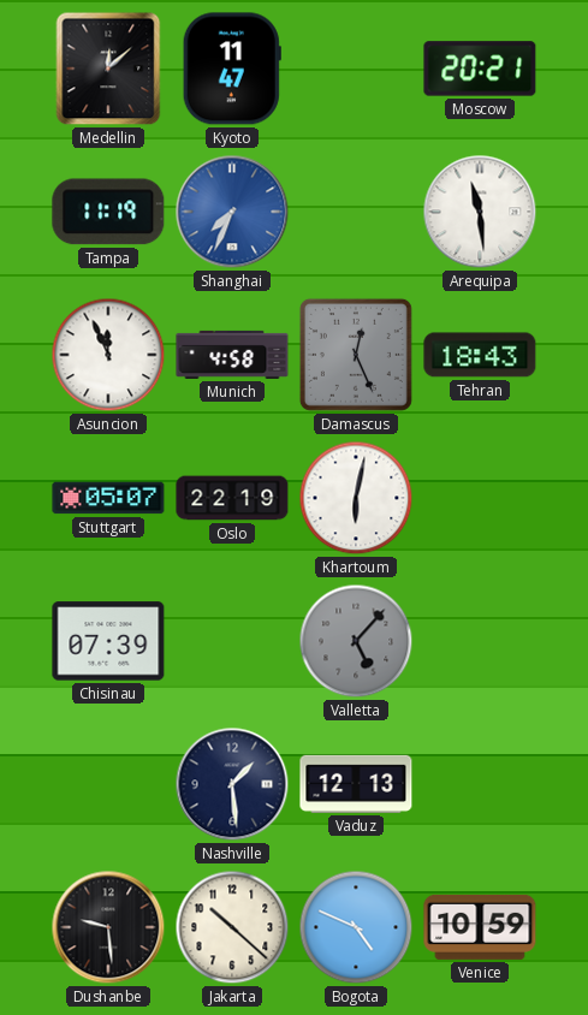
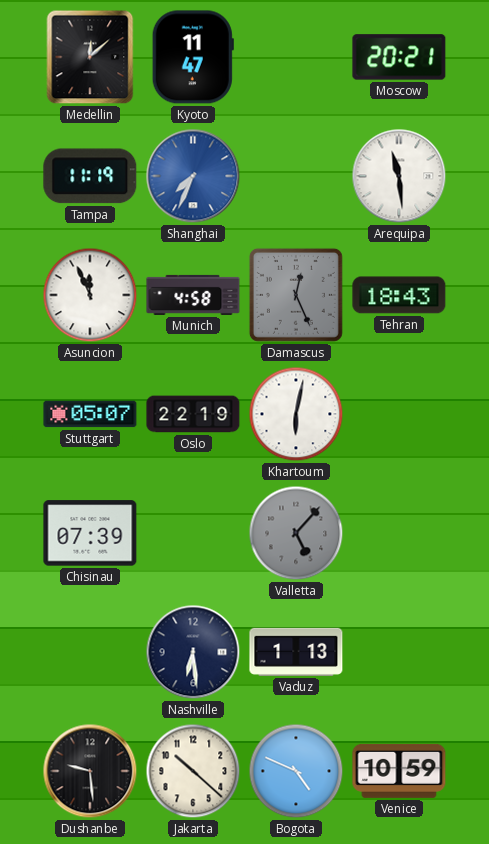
Nashville: 1:29 -> 6:29 (193, 652)
Vaduz: 12:13 -> 1:13 (296, 652)
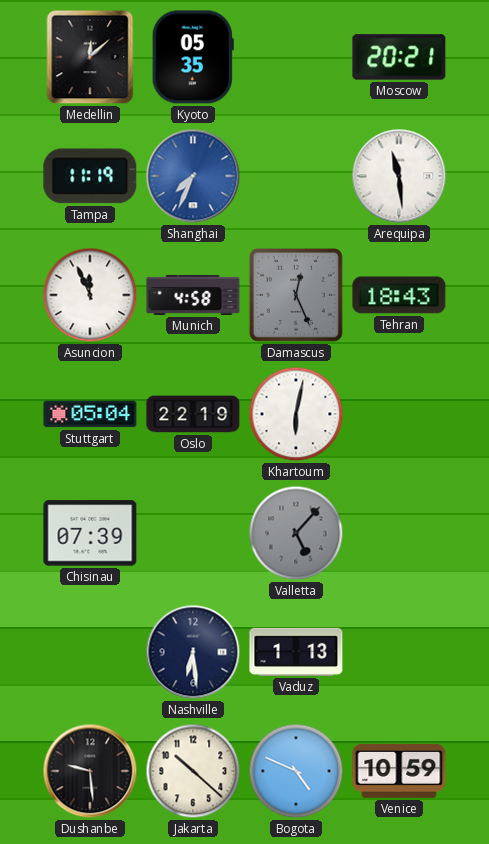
Kyoto: 11:47 -> 05:35 (193, 57)
Stuttgart: 05:07 -> 05:04 (90, 414)
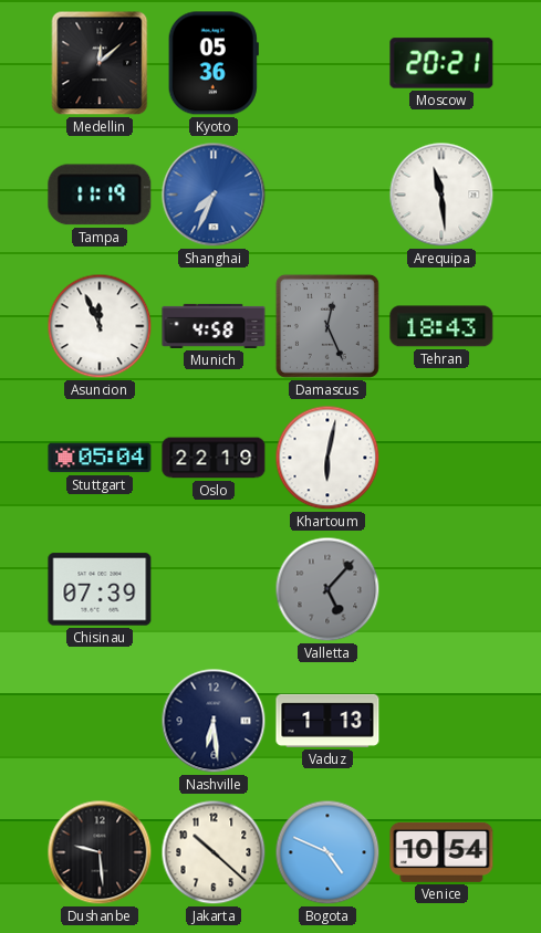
Kyoto: 05:35 -> 05:36 (214, 63)
Venice: 10:59 -> 10:54 (441, 852)
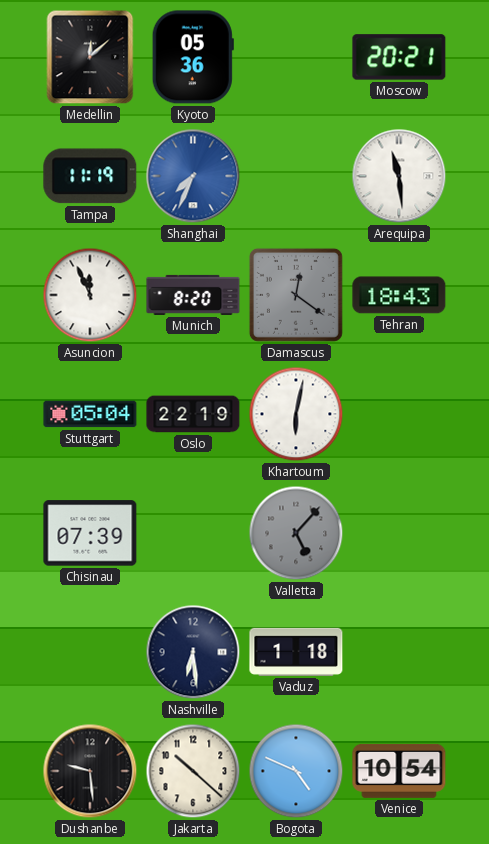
Munich: 4:58 -> 8:20 (193, 295)
Damascus: 12:26 -> 12:21 (296, 295)
Vaduz: 1:13 -> 1:18 (296, 652)
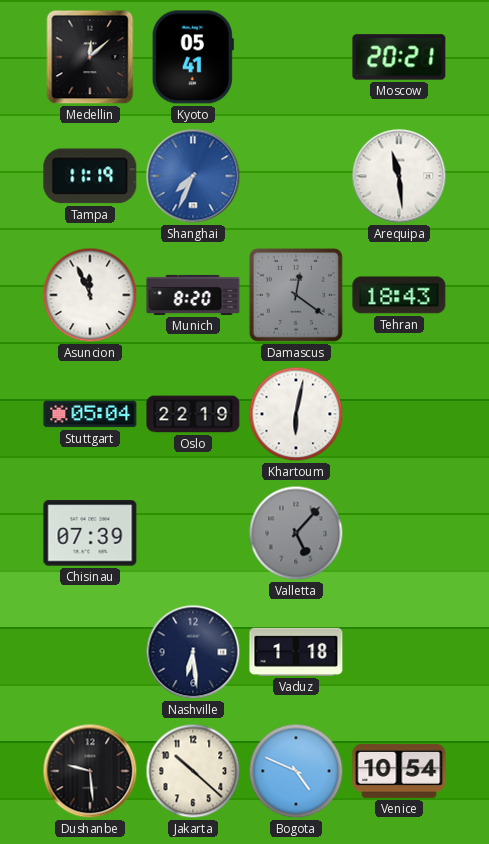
Kyoto: 05:36 -> 05:41 (193, 57)
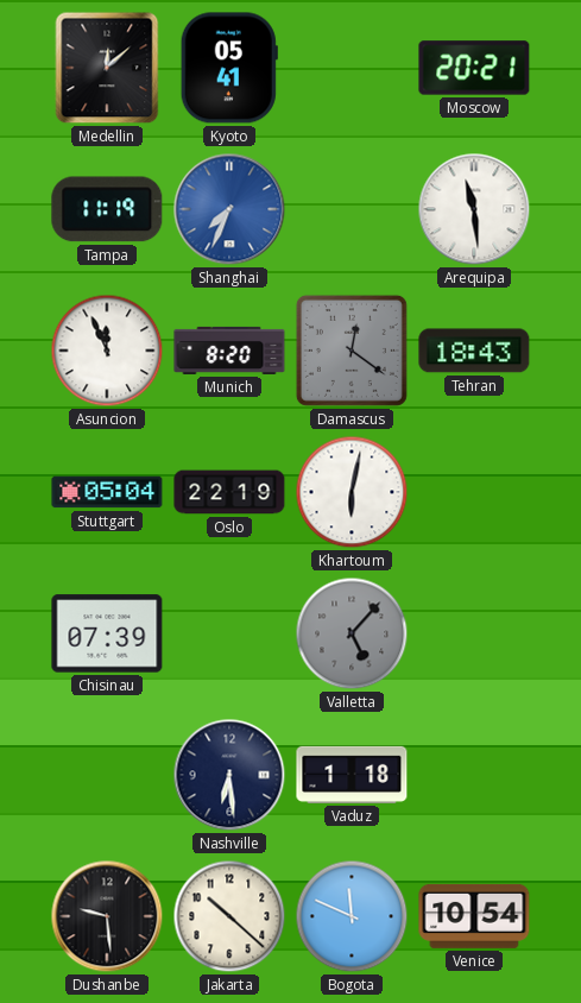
Bogota: 4:49 -> 11:49 (352, 916)
